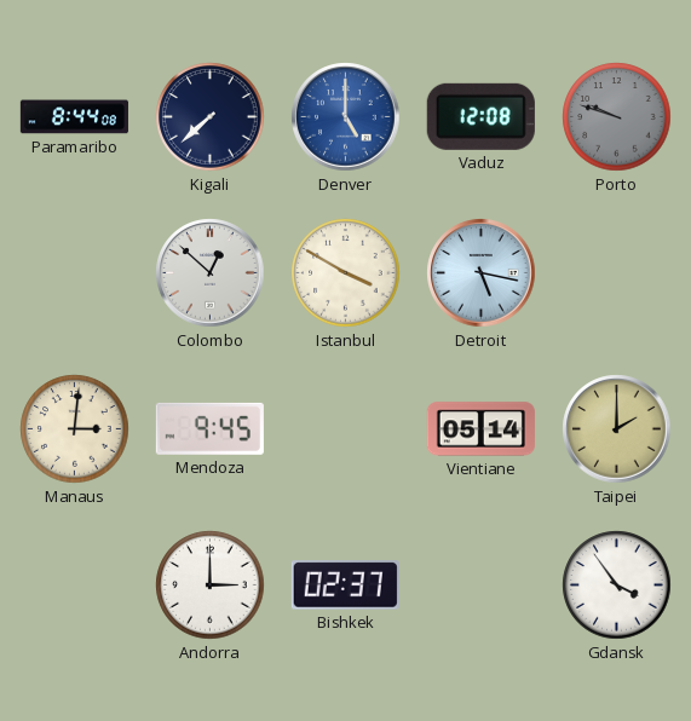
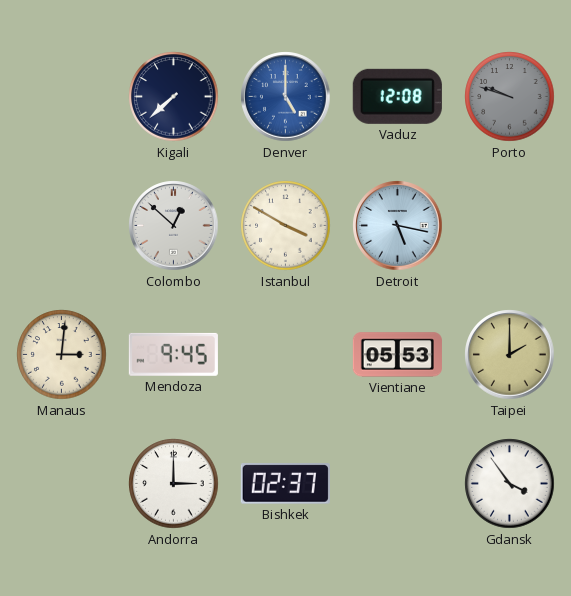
Paramaribo: 8:44 -> none (74, 117)
Vientiane: 05:14 -> 05:53 (397, 355)
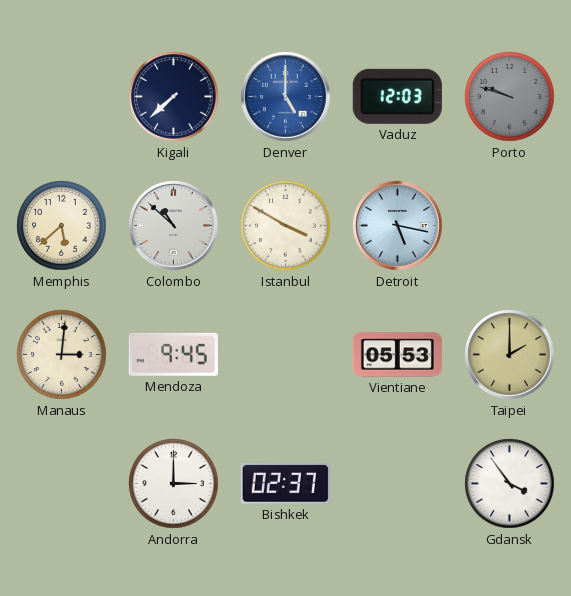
Vaduz: 12:08 -> 12:03 (397, 96)
Memphis: none -> 5:38 (62, 226)
Colombo: 12:52 -> 10:52 (174, 226)
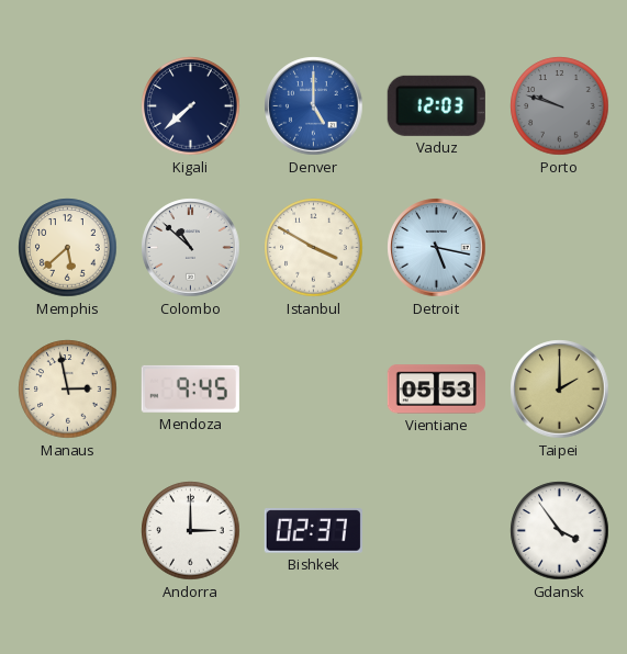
Manaus: 3:01 -> 2:58 (68, 390)
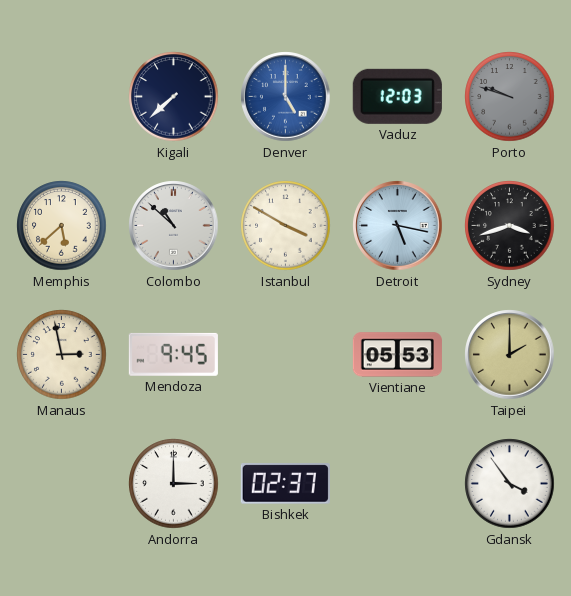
Sydney: none -> 3:42 (510, 226)
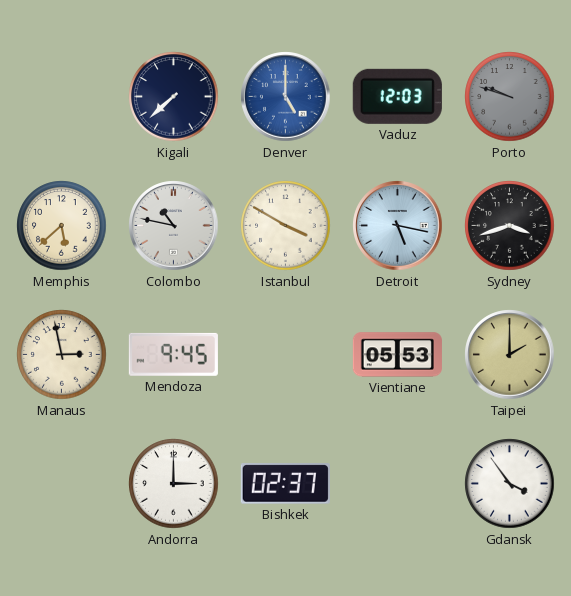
Colombo: 10:52 -> 10:47 (174, 226)
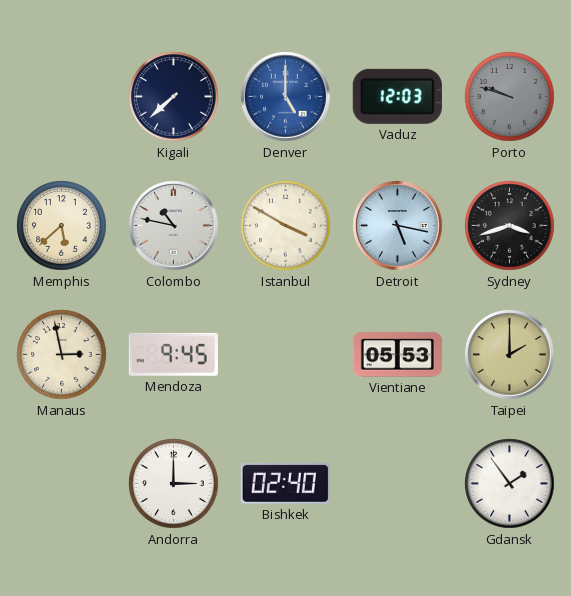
Bishkek: 02:37 -> 02:40 (285, 484)
Gdansk: 3:54 -> 1:54 (510, 484)
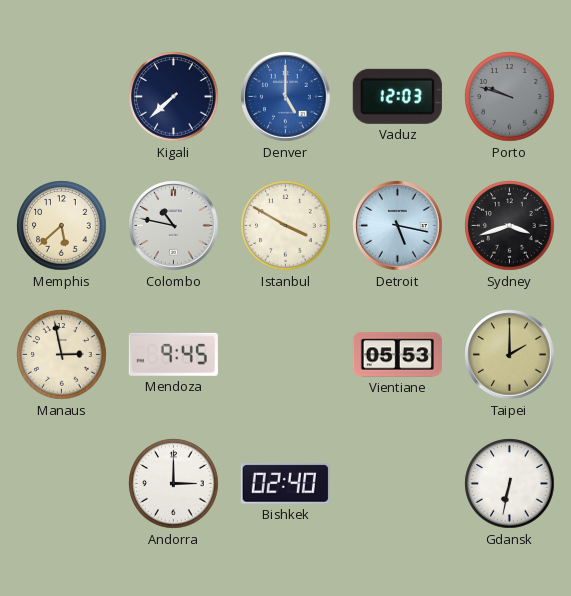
Gdansk: 1:54 -> 6:32 (510, 484)
